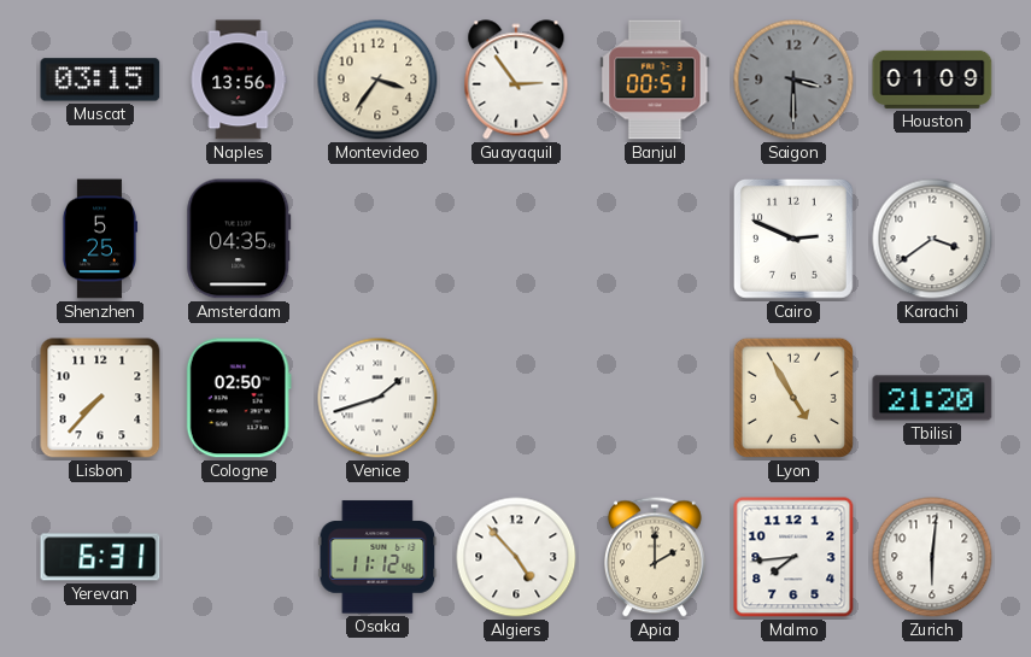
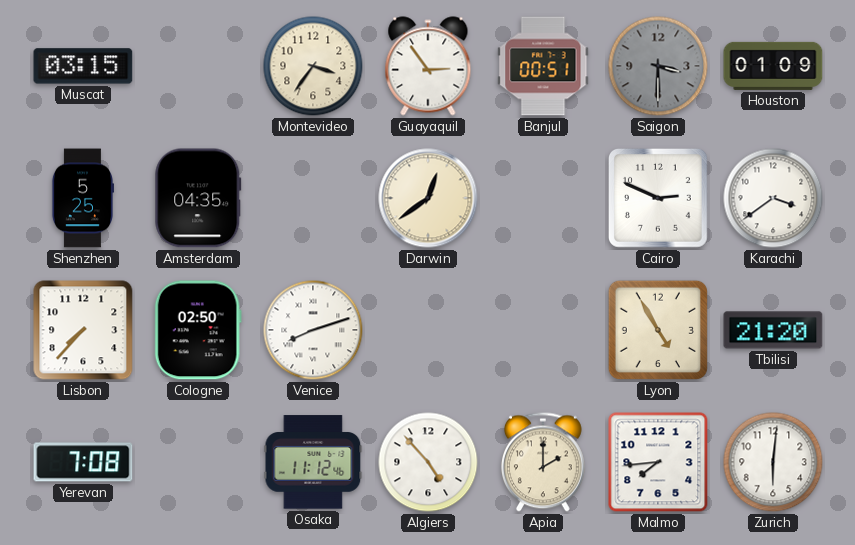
Naples: 13:56 -> none (239, 80)
Darwin: none -> 12:39 (428, 198)
Venice: 1:42 -> 8:12 (313, 330)
Yerevan: 6:31 -> 7:08 (83, 462)
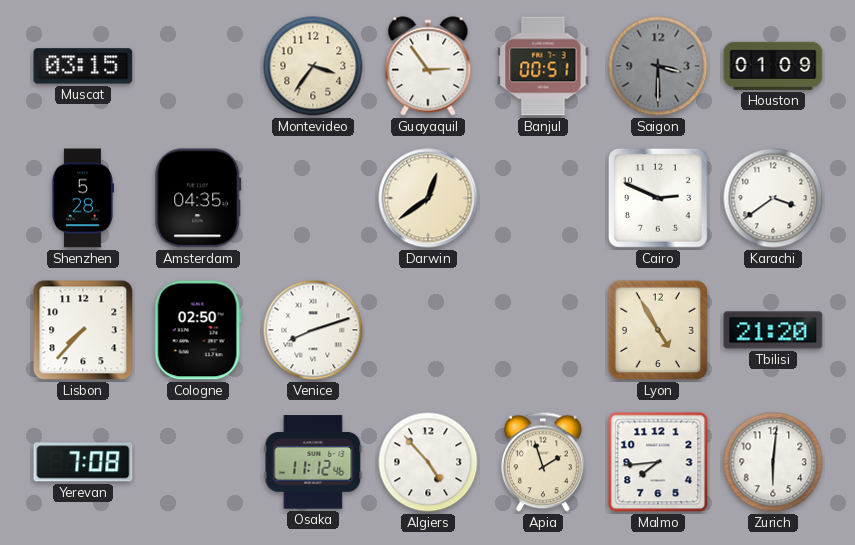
Shenzhen: 5:25 -> 5:28 (82, 198)
Apia: 2:00 -> 1:57 (543, 462)
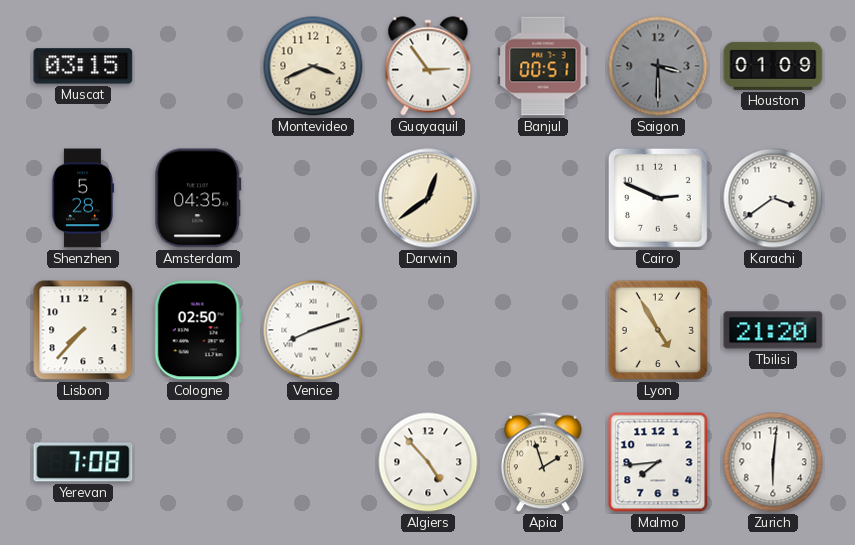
Montevideo: 3:36 -> 3:41 (313, 66)
Osaka: 11:12 -> none (313, 462)
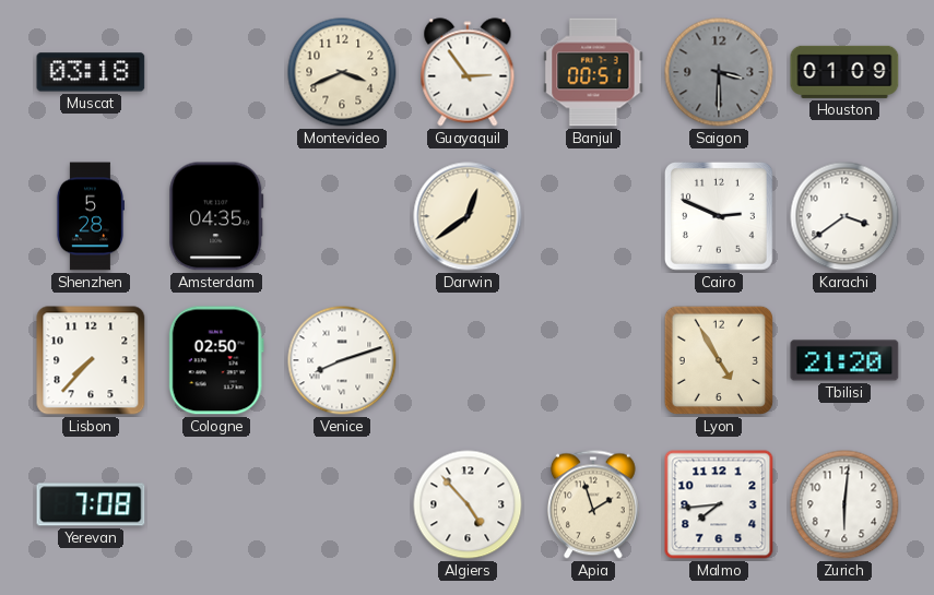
Muscat: 03:15 -> 03:18 (91, 72)
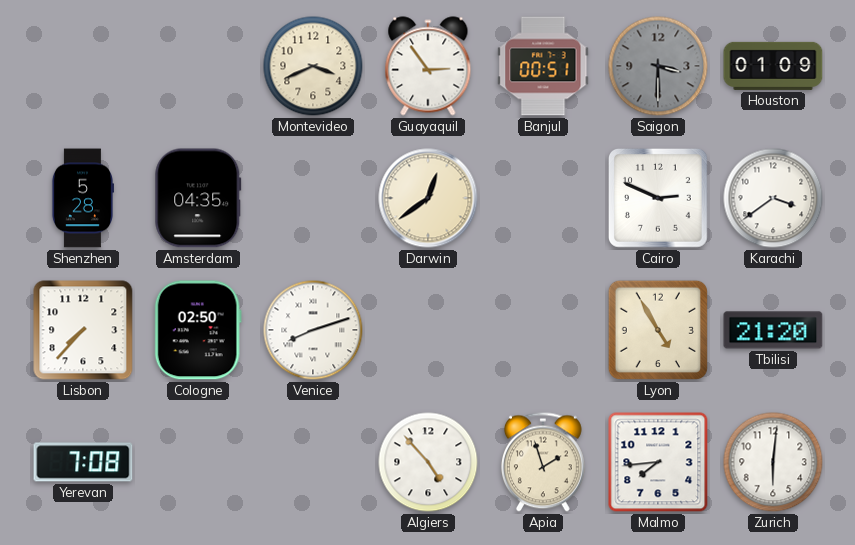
Muscat: 03:18 -> none (91, 72)
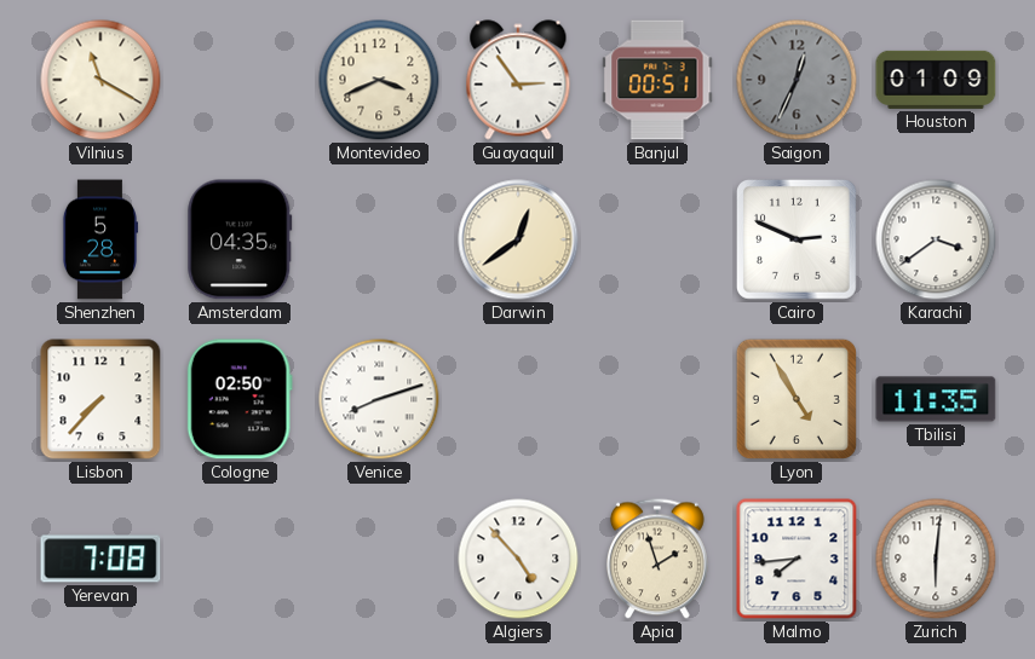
Vilnius: none -> 11:20 (100, 80)
Saigon: 3:30 -> 12:34 (797, 80)
Tbilisi: 21:20 -> 11:35 (936, 399)
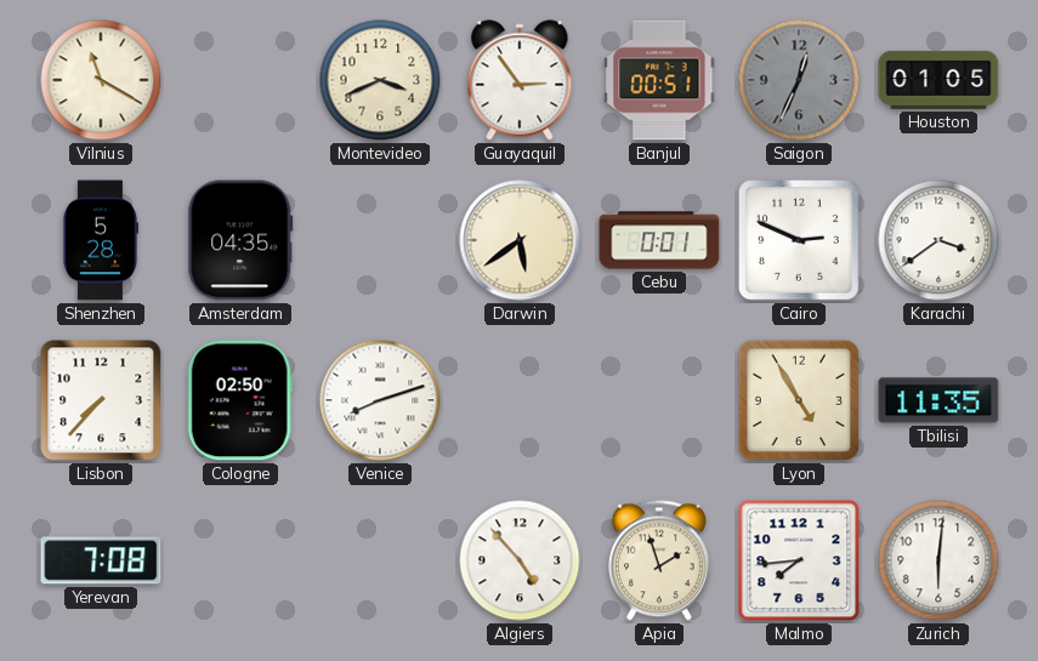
Houston: 01:09 -> 01:05 (938, 80)
Darwin: 12:39 -> 5:39 (520, 240)
Cebu: none -> 0:01 (659, 240)
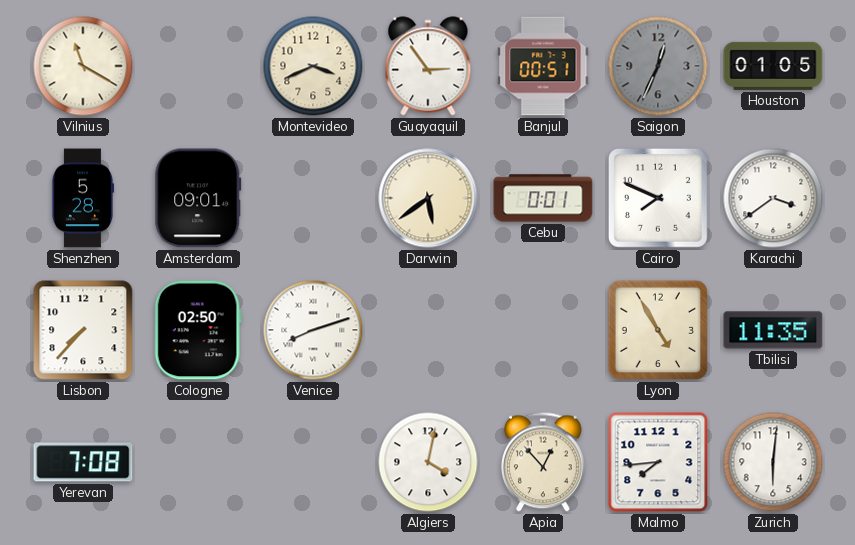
Amsterdam: 04:35 -> 09:01 (198, 198)
Cairo: 2:49 -> 7:49 (658, 198)
Algiers: 4:53 -> 4:02 (428, 462)
Apia: 1:57 -> 12:53 (543, 462)
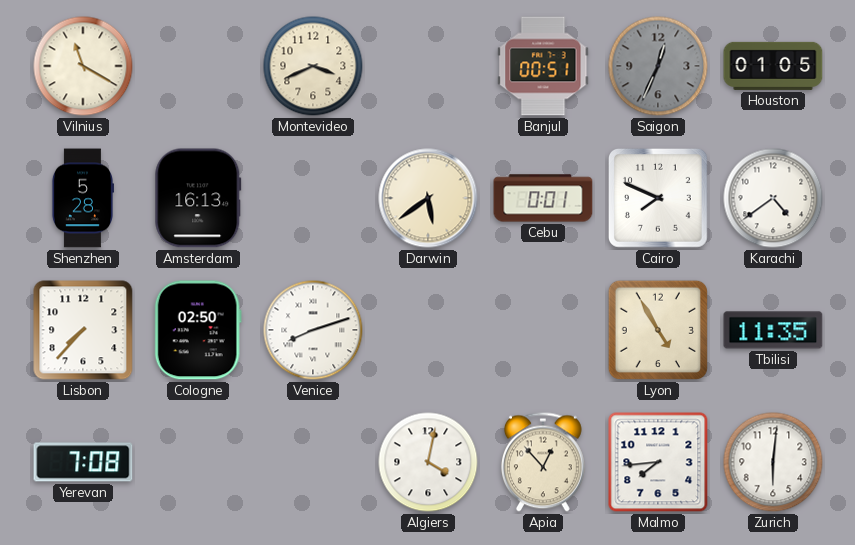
Guayaquil: 2:54 -> none (428, 66)
Amsterdam: 09:01 -> 16:13 (198, 198)
Karachi: 3:39 -> 4:39 (773, 198)
